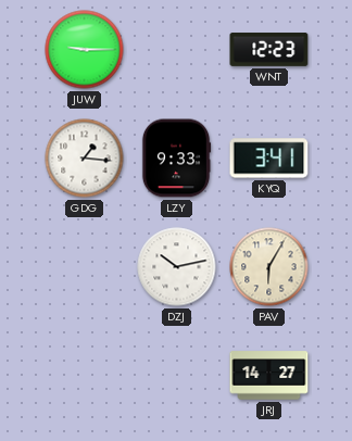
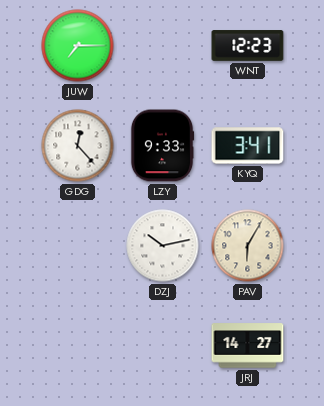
JUW: 9:15 -> 7:15 (78, 46)
GDG: 1:16 -> 12:23 (78, 146)
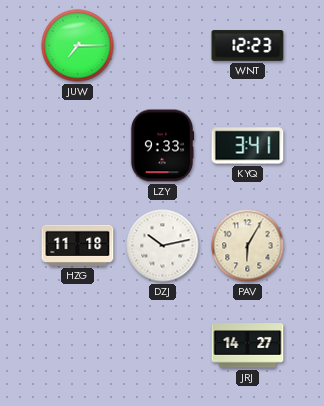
GDG: 12:23 -> none (78, 146)
HZG: none -> 11:18 (78, 245)
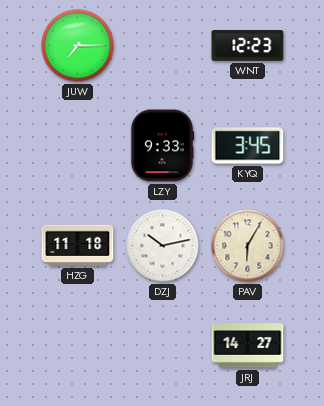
KYQ: 3:41 -> 3:45 (248, 146)
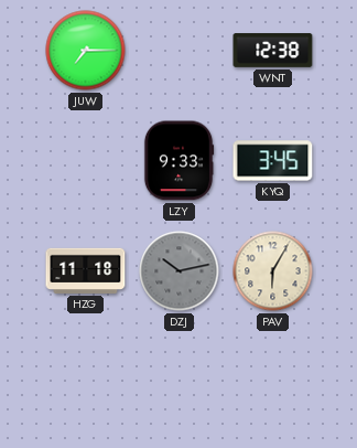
WNT: 12:23 -> 12:38 (273, 51)
DZJ dial: white -> grey (180, 271)
JRJ: 14:27 -> none (248, 346)
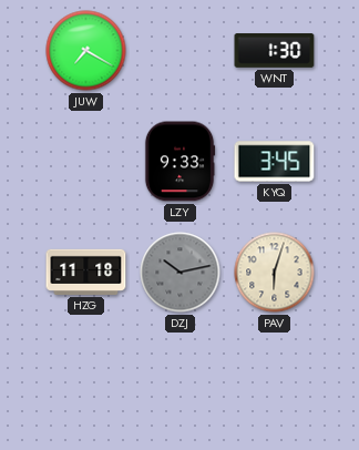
JUW: 7:15 -> 7:20 (86, 51)
WNT: 12:38 -> 1:30 (275, 51)
PAV: 6:05 -> 6:03 (275, 273)
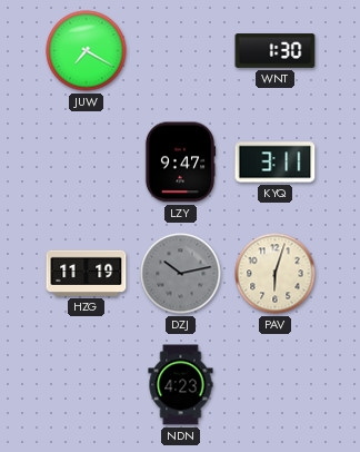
LZY: 9:33 -> 9:47 (180, 163)
KYQ: 3:45 -> 3:11 (276, 163)
HZG: 11:18 -> 11:19 (87, 273)
NDN: none -> 4:23 (181, 385)
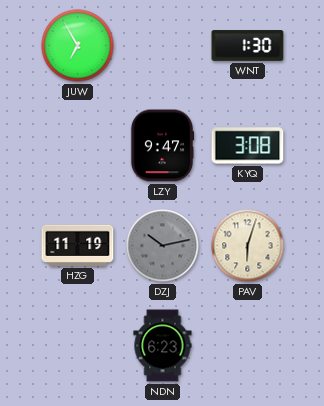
JUW: 7:20 -> 6:55 (78, 46)
KYQ: 3:11 -> 3:08 (248, 146)
NDN: 4:23 -> 6:23 (163, 346)
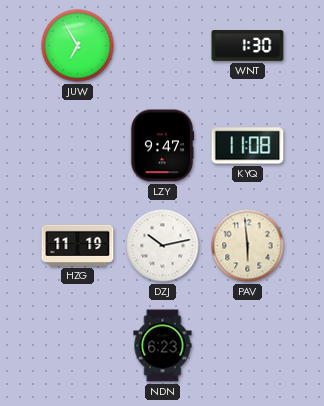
KYQ: 3:08 -> 11:08 (248, 146)
DZJ dial: grey -> white (163, 246)
PAV: 6:03 -> 5:59 (248, 246)
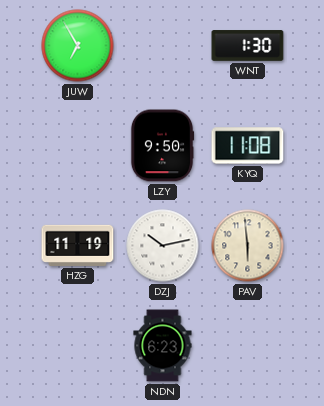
LZY: 9:47 -> 9:50 (162, 146)
